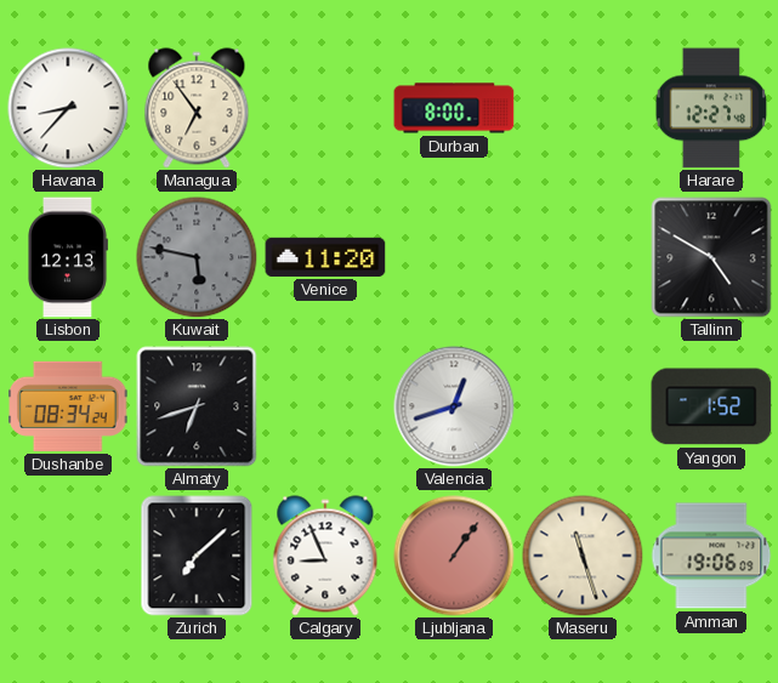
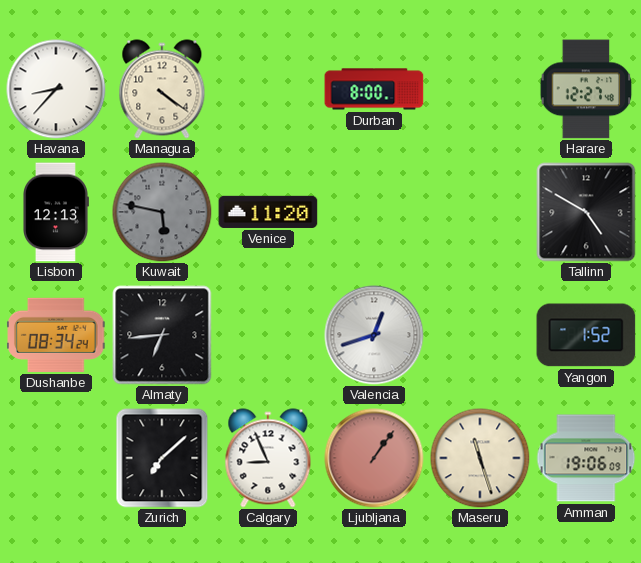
Managua: 6:54 -> 4:21 (162, 89)
Almaty: 6:42 -> 6:44 (162, 335)
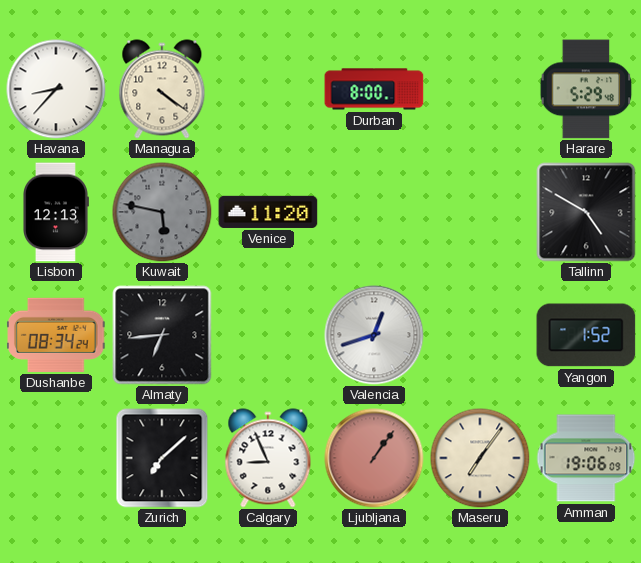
Harare: 12:27 -> 5:29 (586, 89)
Maseru: 11:27 -> 7:06 (480, 458)
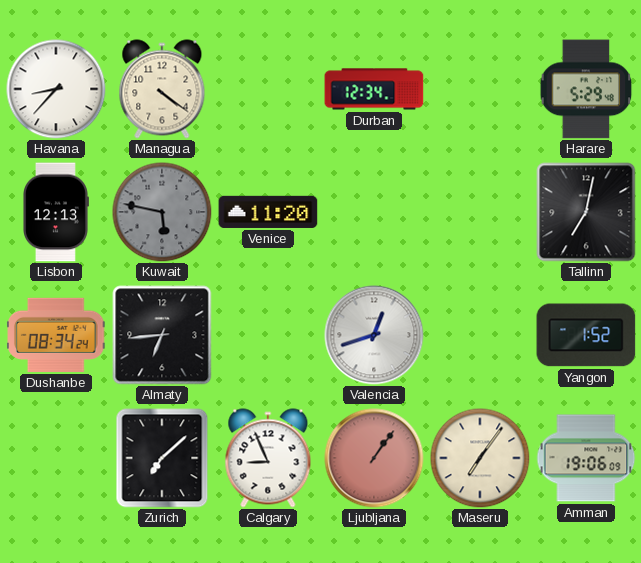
Durban: 8:00 -> 12:34 (374, 89)
Tallinn: 4:50 -> 7:02 (586, 212)
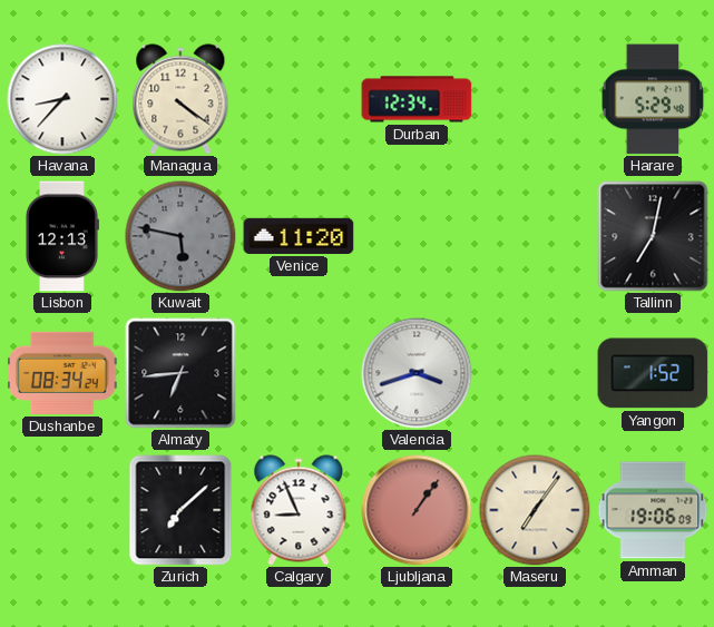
Valencia: 12:42 -> 3:42 (417, 373)
